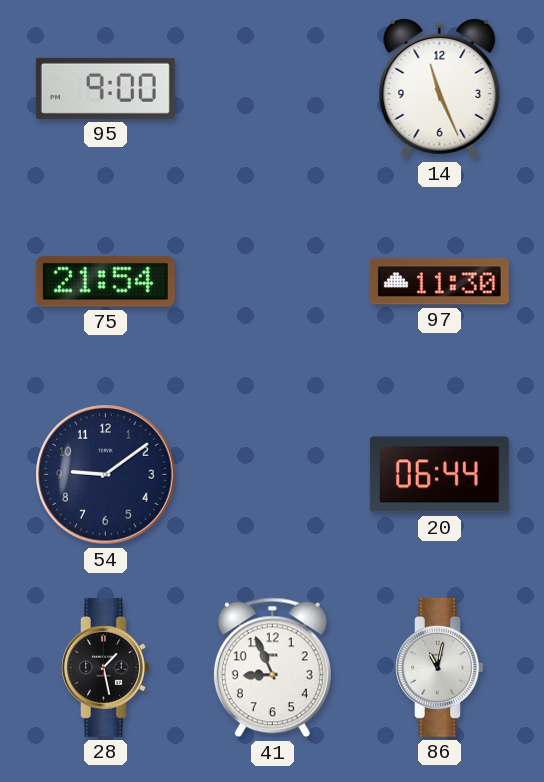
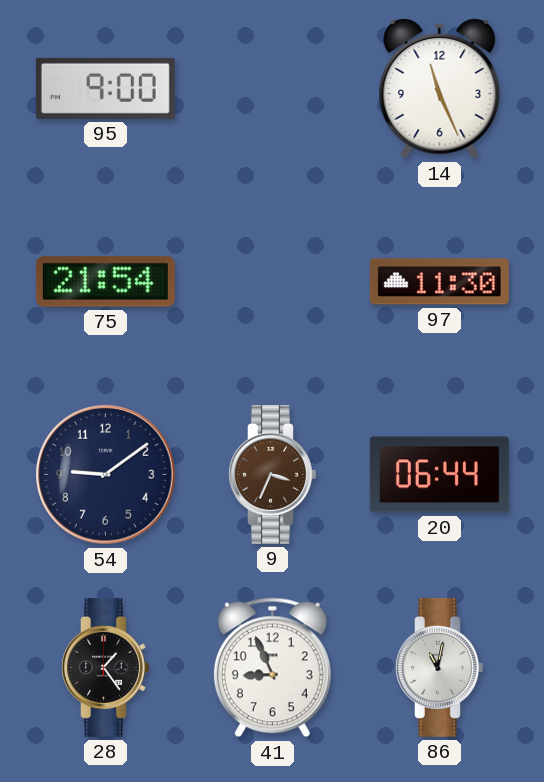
9: none -> 3:34 (273, 474)
28: 1:28 -> 1:24 (106, 667)
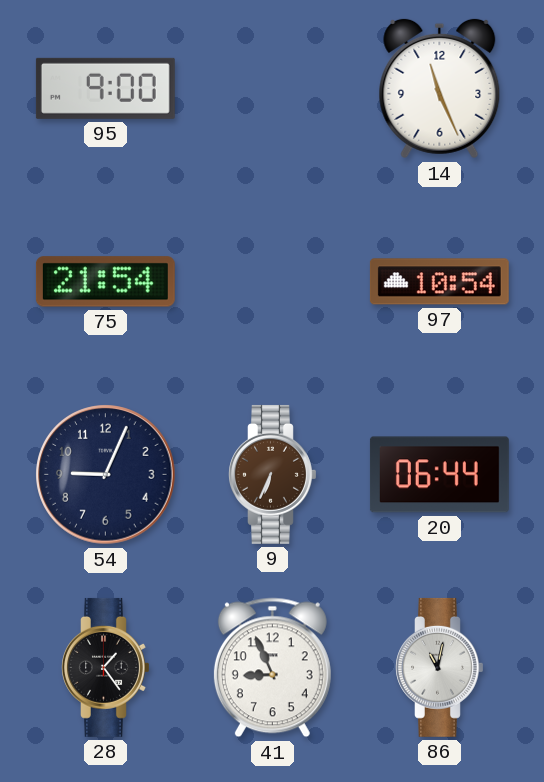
97: 11:30 -> 10:54 (439, 282)
54: 9:09 -> 9:04 (106, 475)
9: 3:34 -> 6:34 (273, 474)
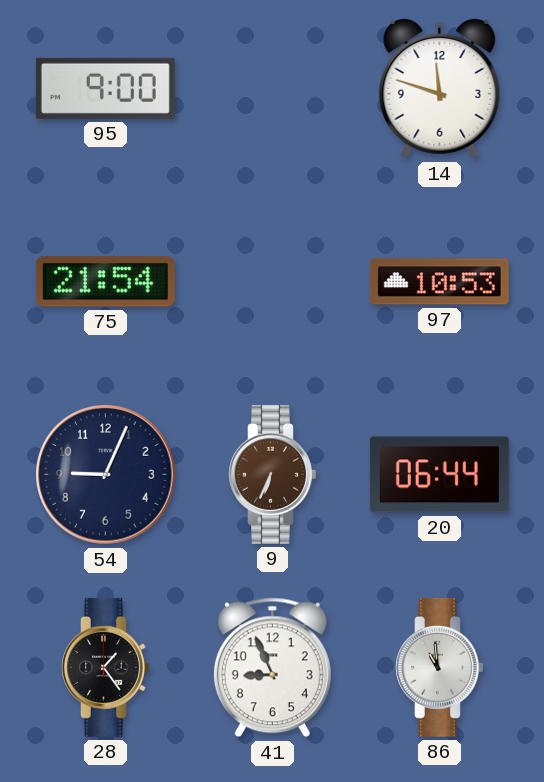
14: 11:26 -> 11:48 (440, 89)
97: 10:54 -> 10:53 (439, 282)
86: 11:02 -> 10:59 (440, 667)
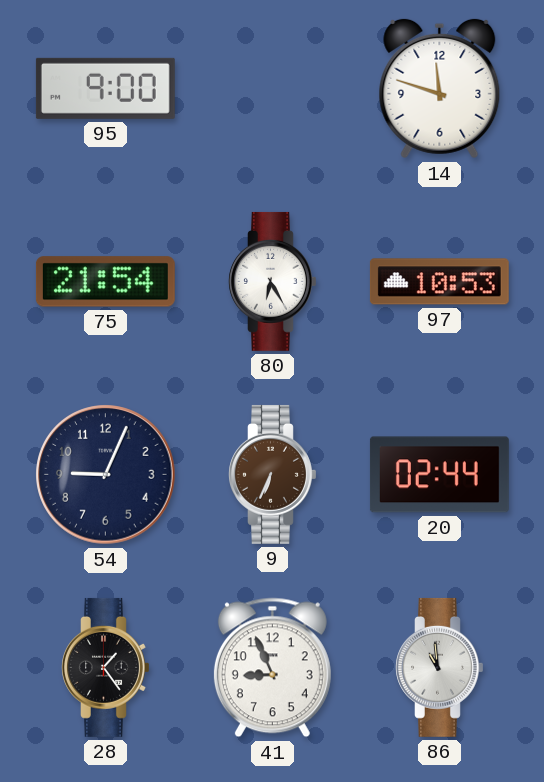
80: none -> 6:25 (273, 281)
20: 06:44 -> 02:44 (439, 475)
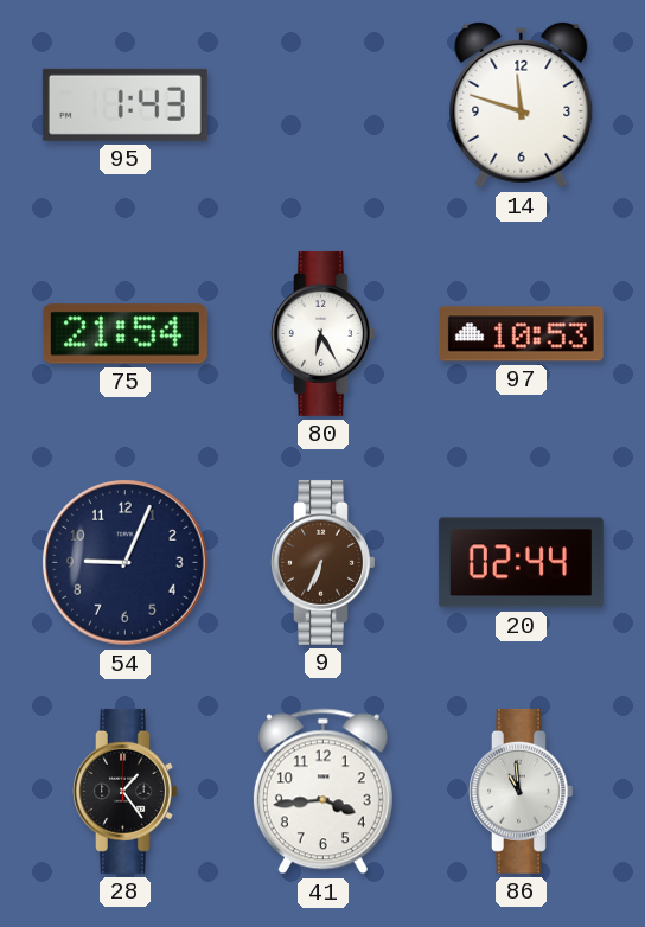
95: 9:00 -> 1:43 (124, 104)
41: 8:56 -> 3:44 (322, 792)
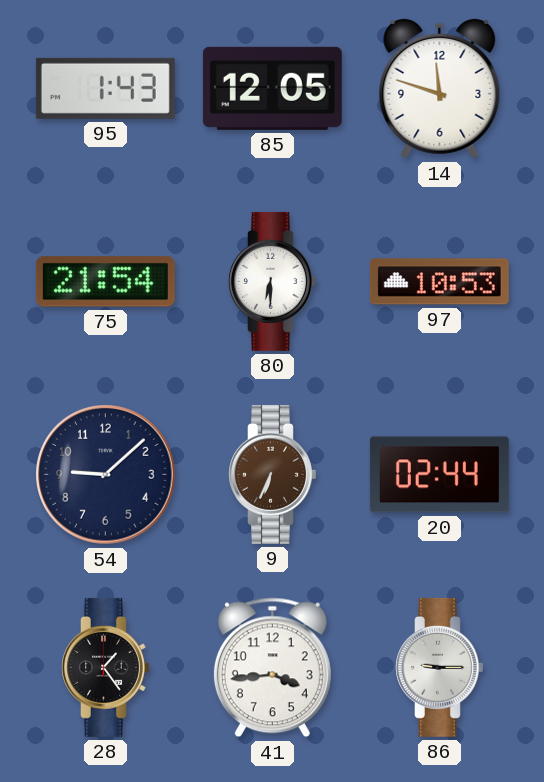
85: none -> 12:05 (272, 88)
80: 6:25 -> 6:30 (273, 281)
54: 9:04 -> 9:08 (106, 475)
86: 10:59 -> 9:15 (440, 667)
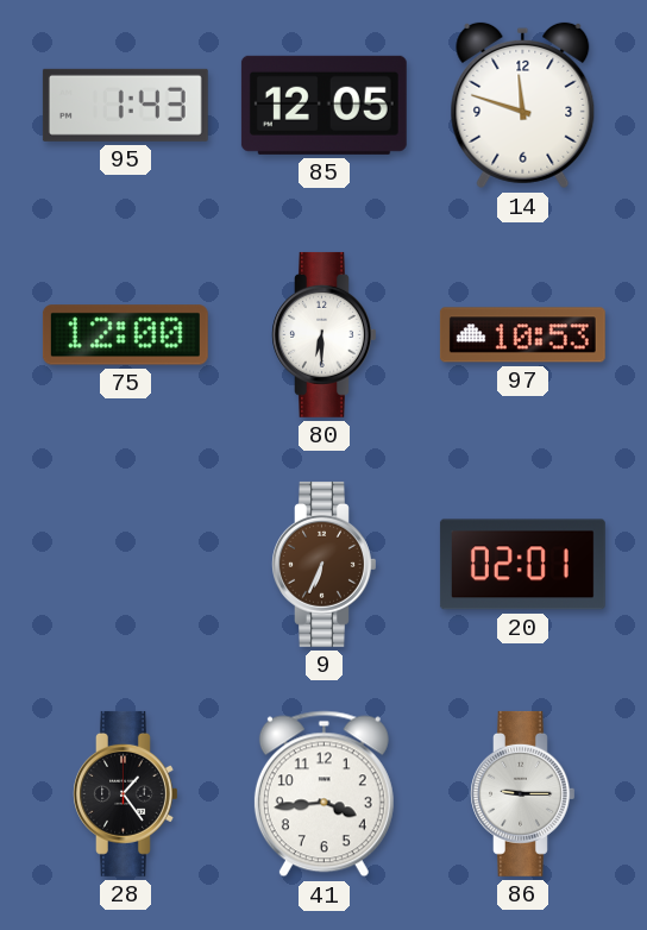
75: 21:54 -> 12:00 (125, 335)
54: 9:08 -> none (106, 475)
20: 02:44 -> 02:01 (522, 565)
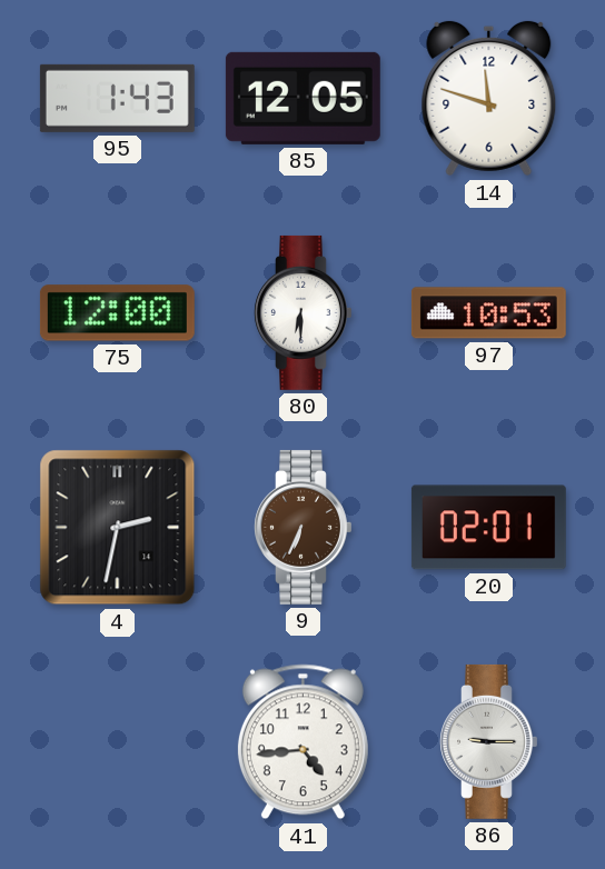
4: none -> 2:32 (118, 528)
28: 1:24 -> none (126, 793)
41: 3:44 -> 4:44 (302, 742)
